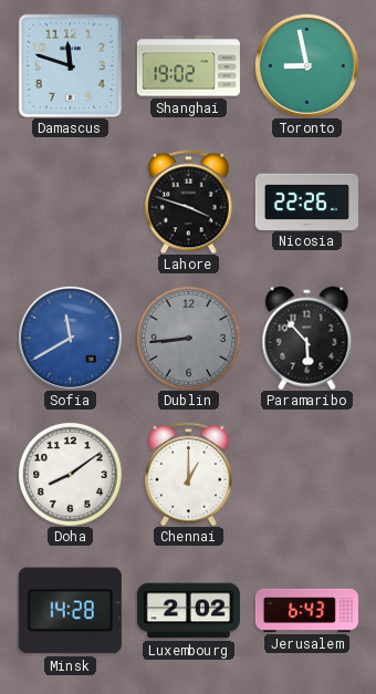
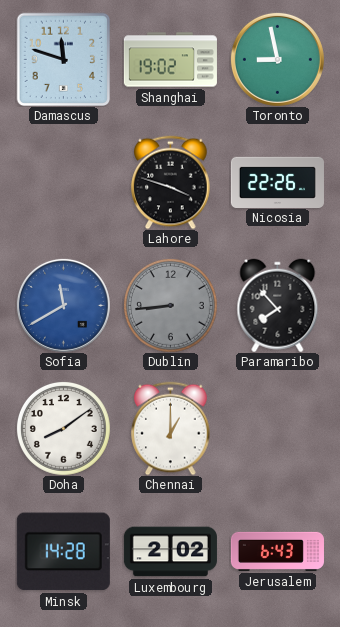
Paramaribo: 5:53 -> 7:53 (278, 305)
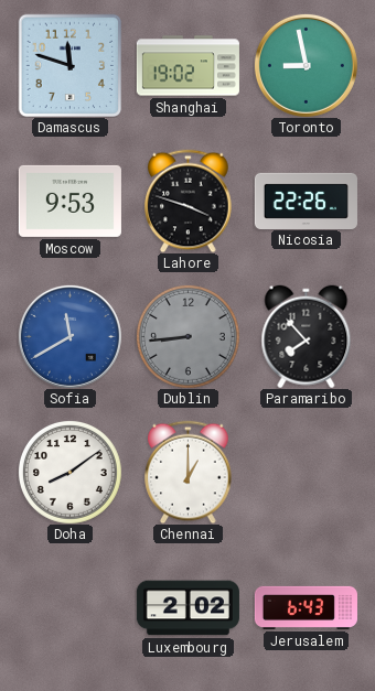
Moscow: none -> 9:53 (69, 201)
Minsk: 14:28 -> none (63, 552)
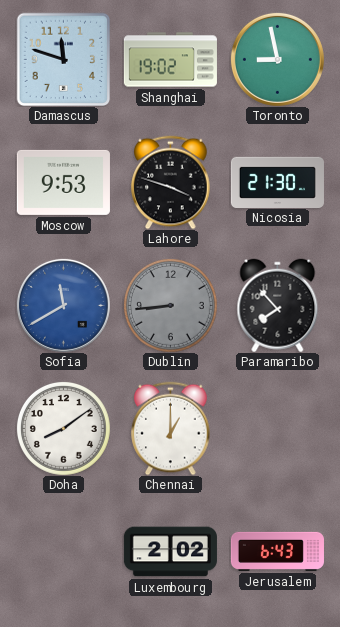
Nicosia: 22:26 -> 21:30 (277, 182)
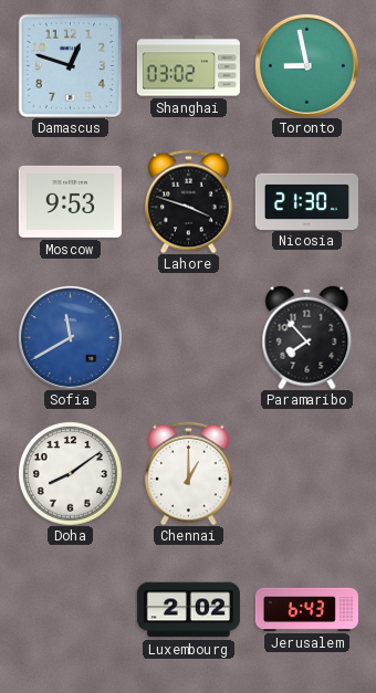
Damascus: 11:48 -> 12:48 (70, 65)
Shanghai: 19:02 -> 03:02 (188, 66)
Dublin: 8:44 -> none (170, 305)
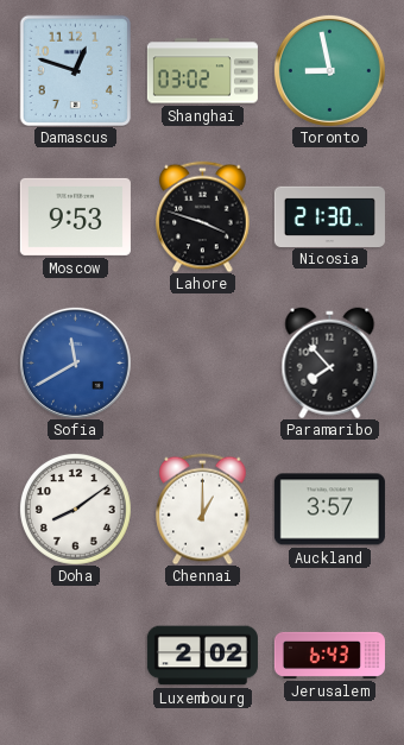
Auckland: none -> 3:57 (329, 510)
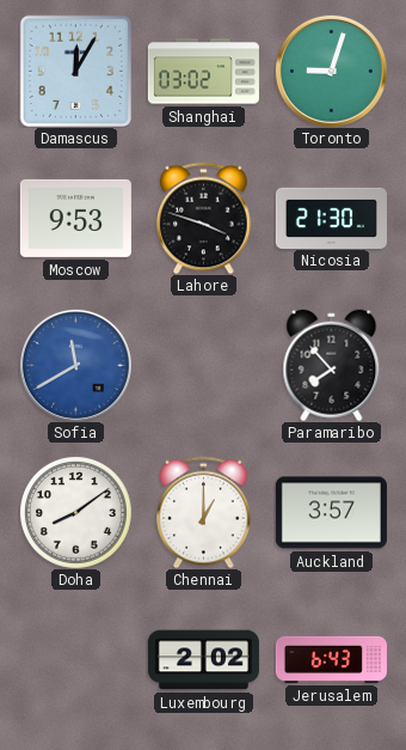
Damascus: 12:48 -> 12:05 (75, 71)
Toronto: 8:58 -> 9:03 (331, 71)
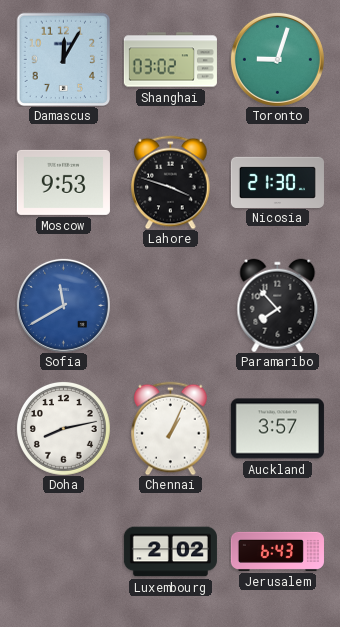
Doha: 8:09 -> 8:13 (63, 428)
Chennai: 1:00 -> 1:04 (171, 428)
